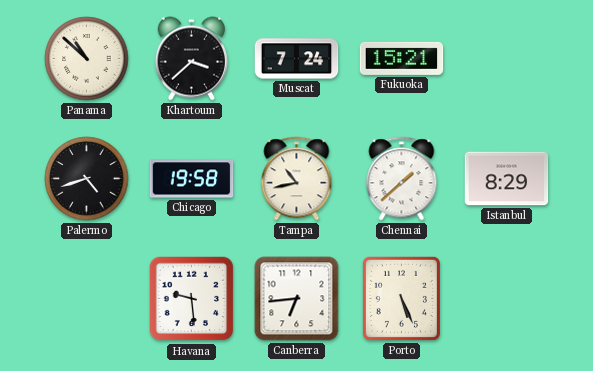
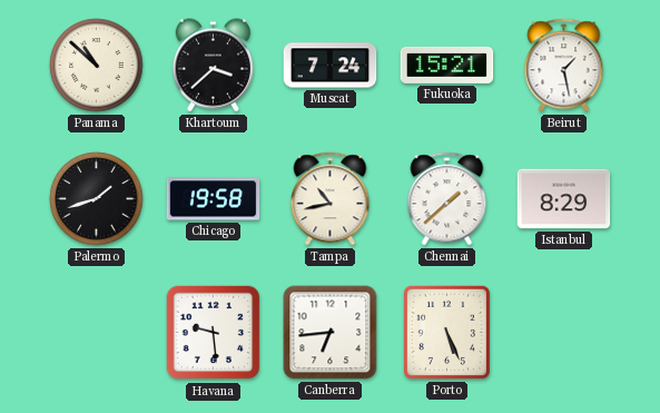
Beirut: none -> 1:28 (564, 66)
Palermo: 4:42 -> 1:42 (97, 199)
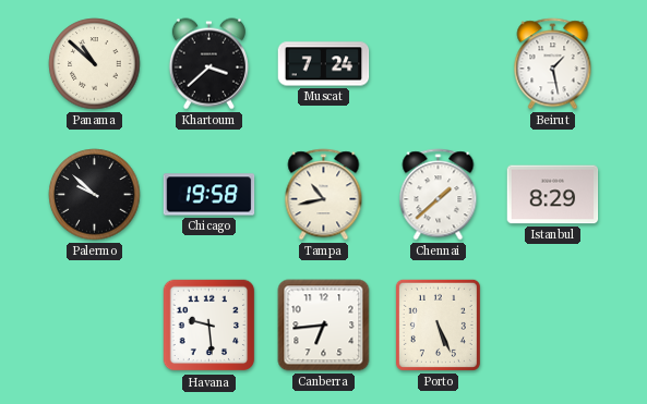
Fukuoka: 15:21 -> none (447, 65)
Palermo: 1:42 -> 9:52 (95, 195)
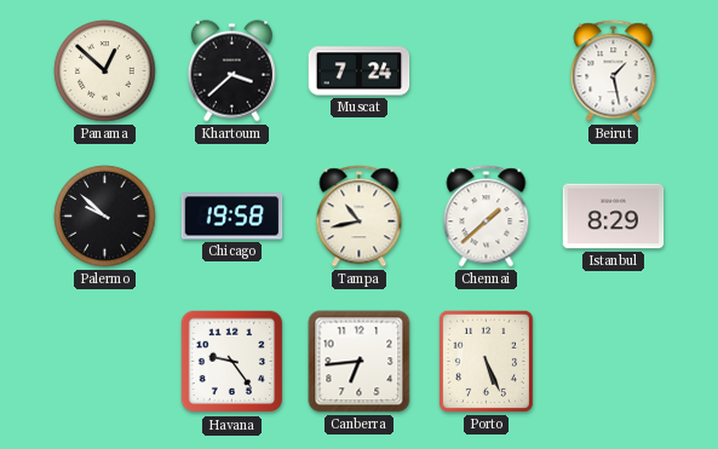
Panama: 10:52 -> 12:52 (105, 71)
Havana: 9:29 -> 9:24 (232, 362)
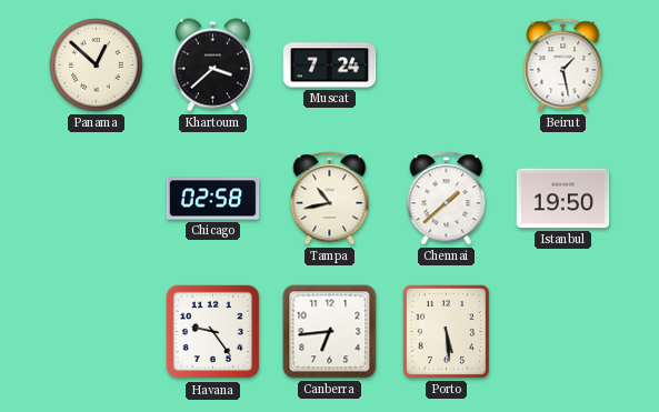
Palermo: 9:52 -> none (105, 217)
Chicago: 19:58 -> 02:58 (213, 199)
Istanbul: 8:29 -> 19:50 (563, 199)
Porto: 5:26 -> 5:29 (446, 331)
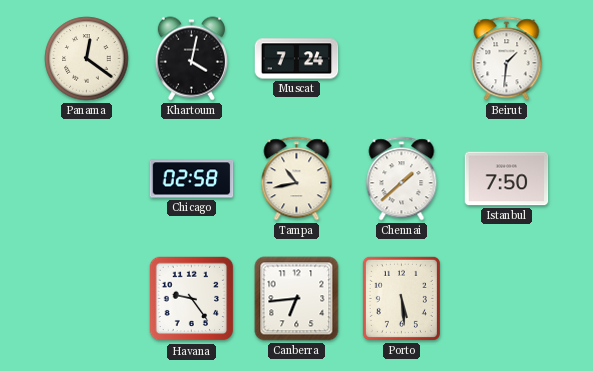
Panama: 12:52 -> 12:21 (87, 59)
Khartoum: 3:38 -> 4:02 (191, 59)
Beirut: 1:28 -> 1:31 (507, 59)
Istanbul: 19:50 -> 7:50 (507, 179)
